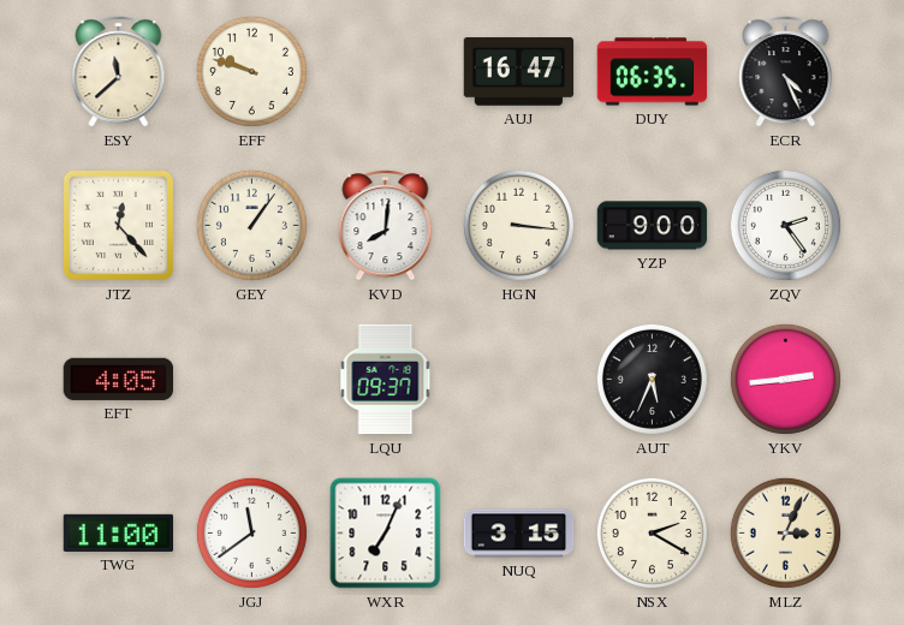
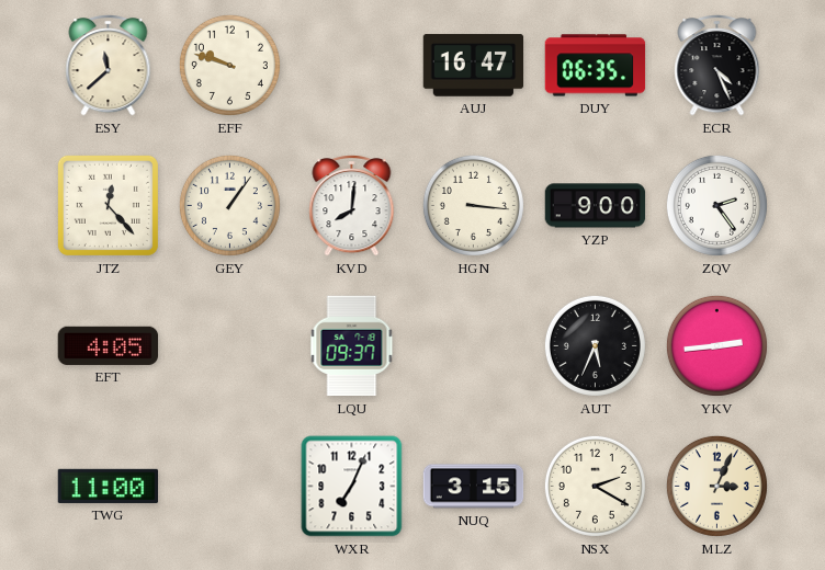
JGJ: 11:39 -> none (251, 532)
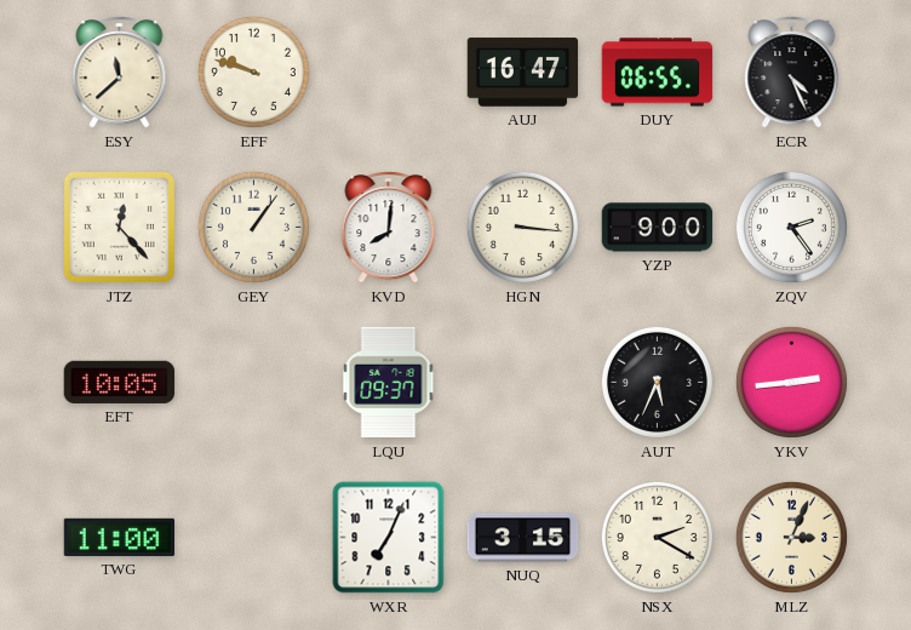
DUY: 06:35 -> 06:55 (658, 73)
EFT: 4:05 -> 10:05 (120, 382)
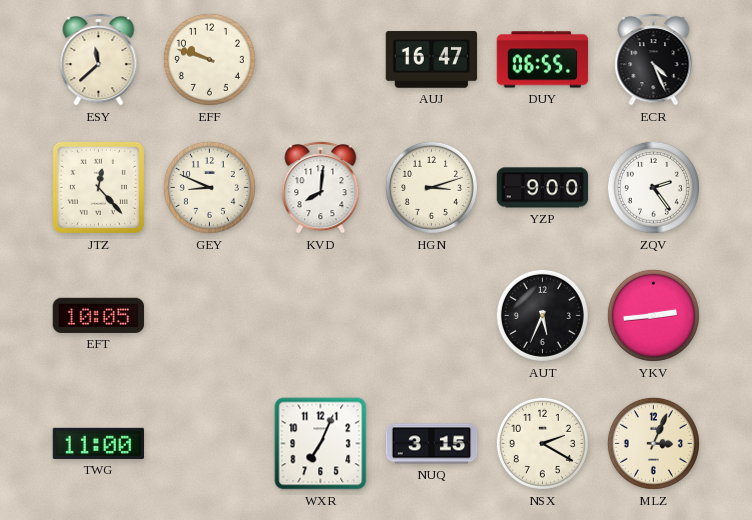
GEY: 1:06 -> 8:49 (209, 187)
HGN: 3:16 -> 3:12 (431, 187)
LQU: 09:37 -> none (389, 383)
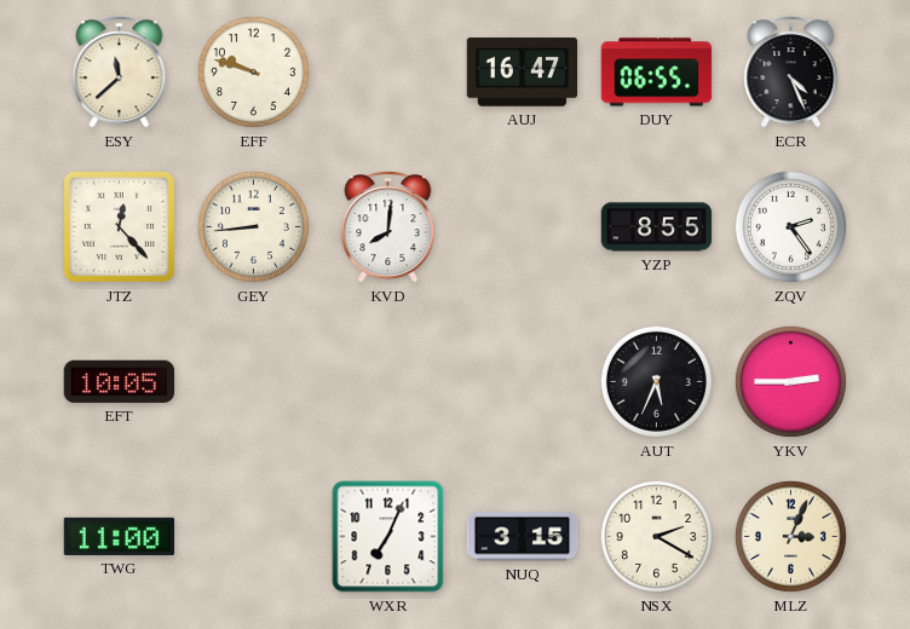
GEY: 8:49 -> 8:44 (253, 226)
HGN: 3:12 -> none (431, 187)
YZP: 9:00 -> 8:55 (657, 227)
YKV: 2:44 -> 2:45 (790, 381)
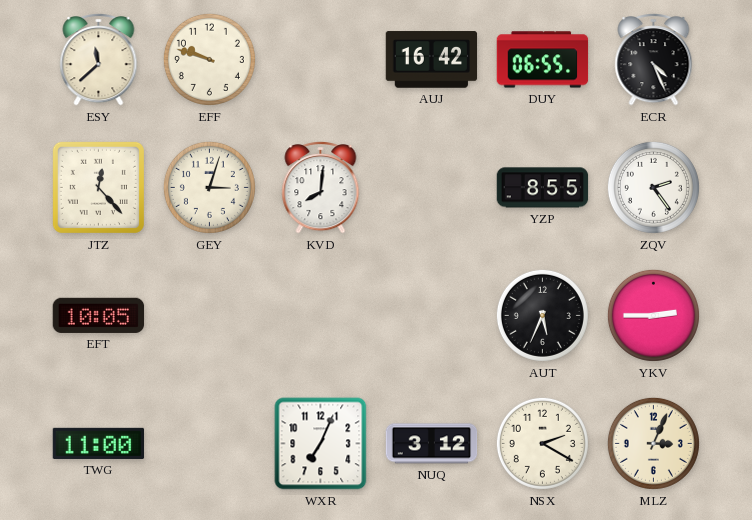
AUJ: 16:47 -> 16:42 (432, 60)
GEY: 8:44 -> 3:03 (209, 187)
NUQ: 3:15 -> 3:12 (432, 444)
